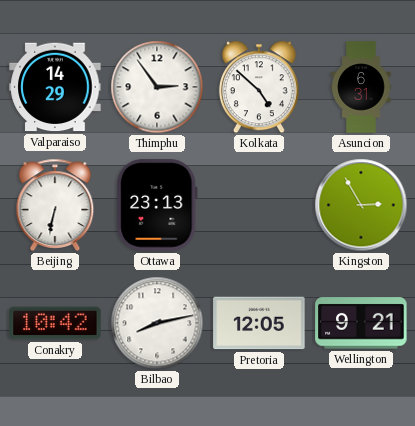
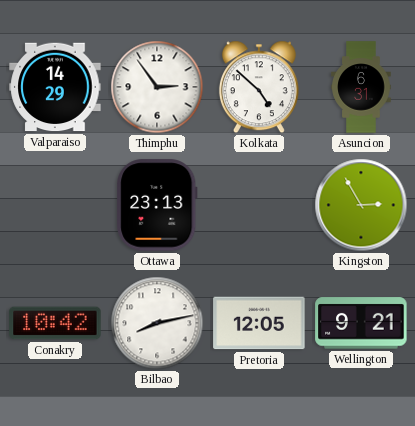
Beijing: 6:32 -> none (55, 205)
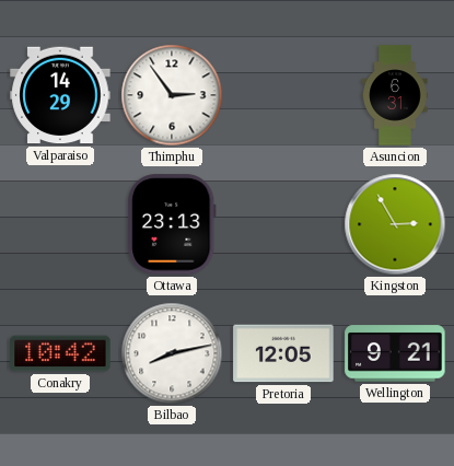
Kolkata: 4:52 -> none (259, 87)
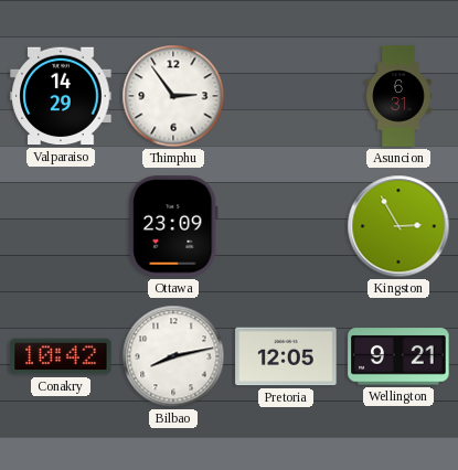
Ottawa: 23:13 -> 23:09 (173, 226)
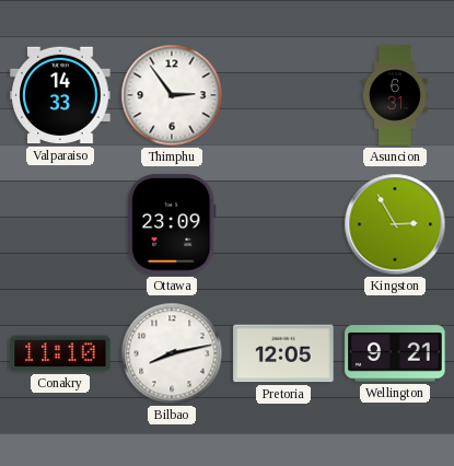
Valparaiso: 14:29 -> 14:33 (60, 95)
Conakry: 10:42 -> 11:10 (60, 353)
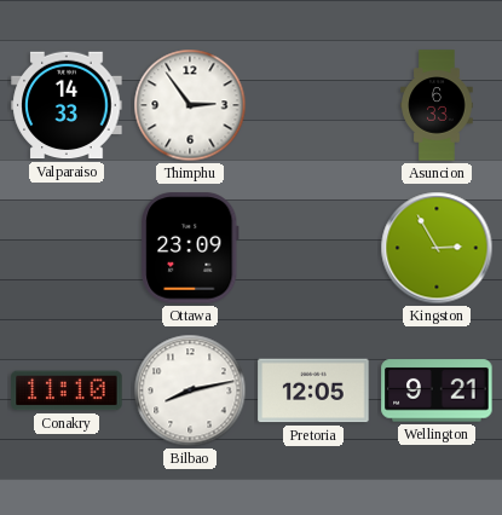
Asuncion: 6:31 -> 6:33 (437, 105)
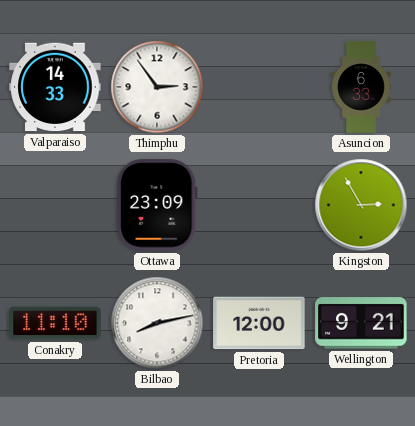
Pretoria: 12:05 -> 12:00 (259, 323)
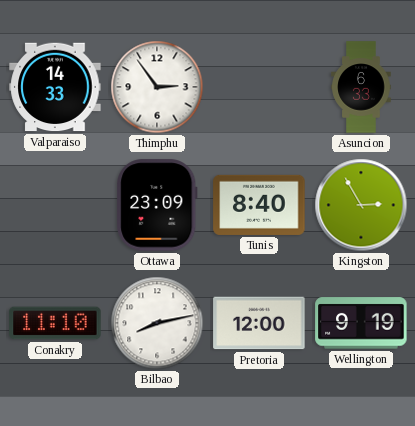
Tunis: none -> 8:40 (259, 205)
Wellington: 9:21 -> 9:19 (361, 323)
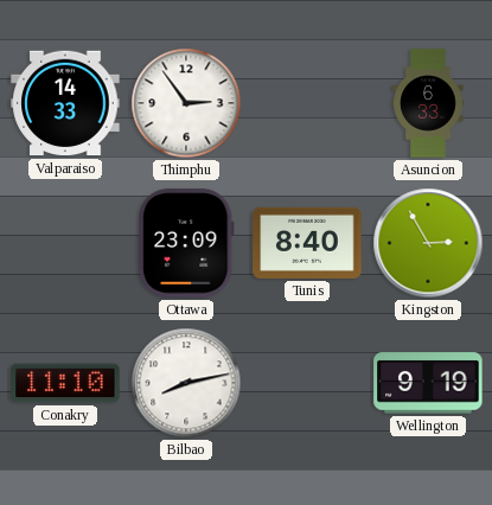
Pretoria: 12:00 -> none (259, 323)
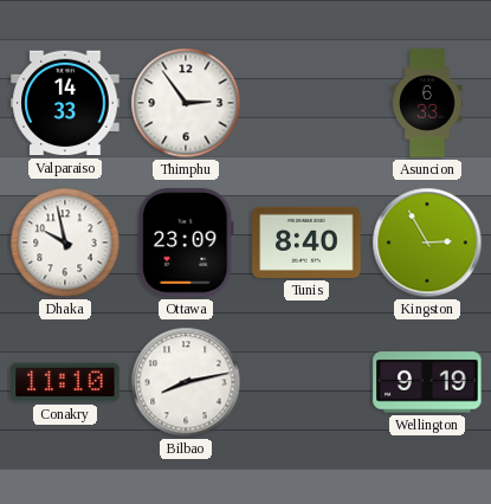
Dhaka: none -> 9:58 (65, 243)
